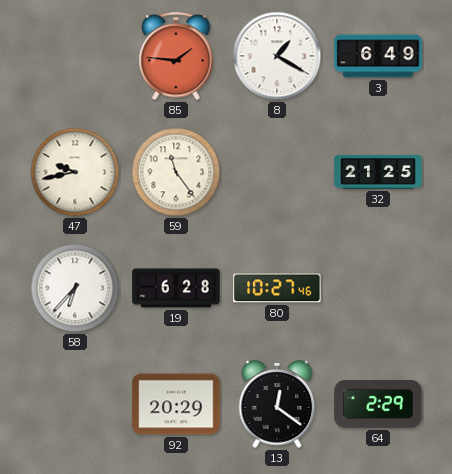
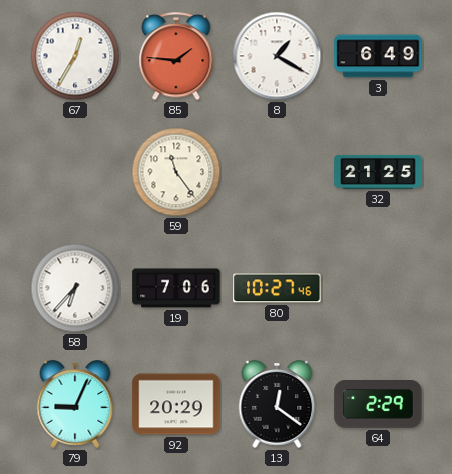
67: none -> 12:35 (75, 56)
47: 9:43 -> none (75, 172)
19: 6:28 -> 7:06 (176, 288)
79: none -> 9:04 (75, 404)
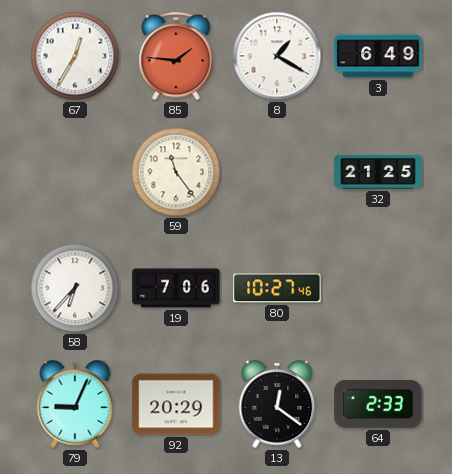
64: 2:29 -> 2:33 (378, 405)
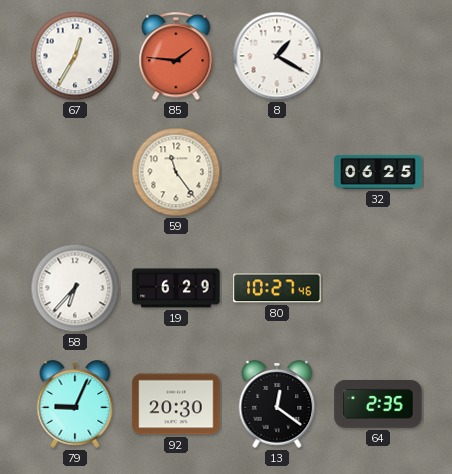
3: 6:49 -> none (378, 56)
32: 21:25 -> 06:25 (378, 172)
19: 7:06 -> 6:29 (176, 288)
92: 20:29 -> 20:30 (176, 404)
64: 2:33 -> 2:35 (378, 405)
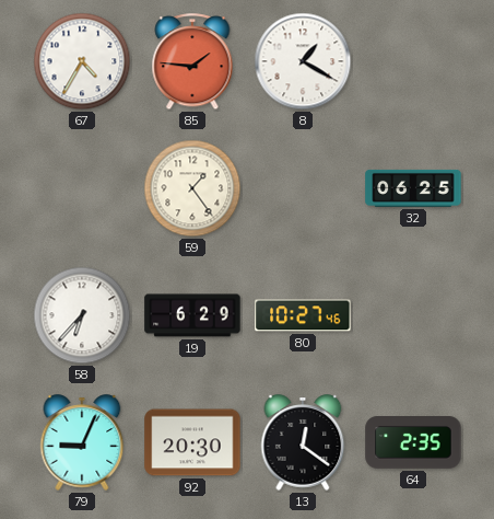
67: 12:35 -> 4:35 (82, 61)
59: 11:24 -> 1:24 (192, 188)
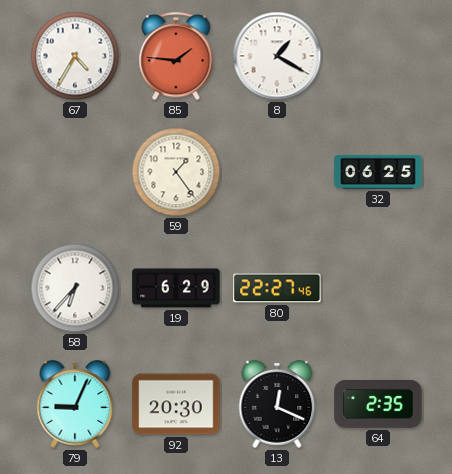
80: 10:27 -> 22:27 (277, 288)
13: 12:21 -> 12:19 (277, 404)
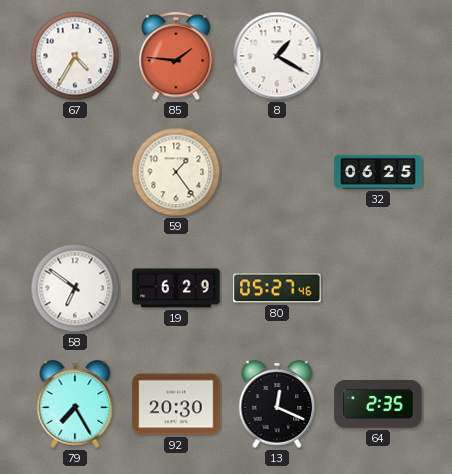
58: 6:37 -> 6:51 (75, 288)
80: 22:27 -> 05:27 (277, 288)
79: 9:04 -> 7:25 (75, 404)
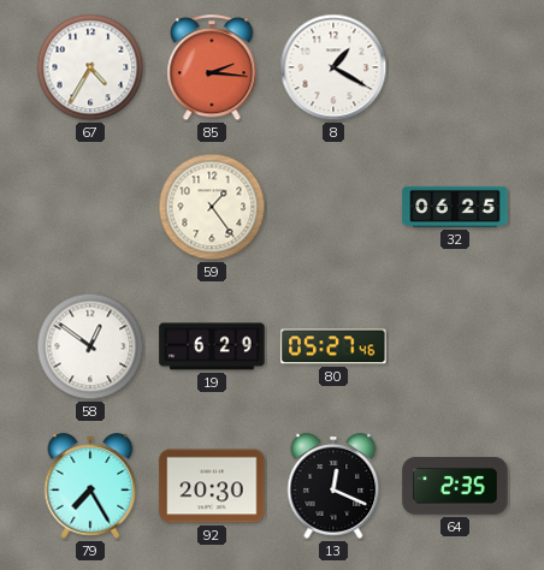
85: 1:46 -> 2:16 (212, 69)
58: 6:51 -> 12:51 (90, 346)
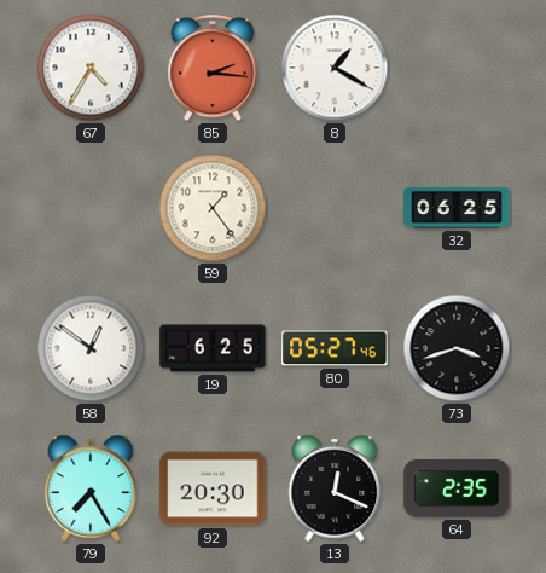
19: 6:29 -> 6:25 (213, 348)
73: none -> 3:42 (457, 348)
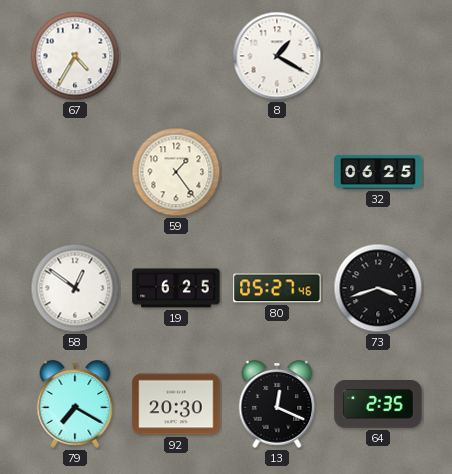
85: 2:16 -> none (213, 69)
79: 7:25 -> 7:20 (75, 404)
